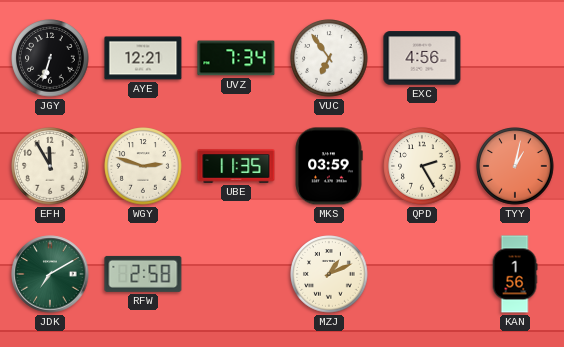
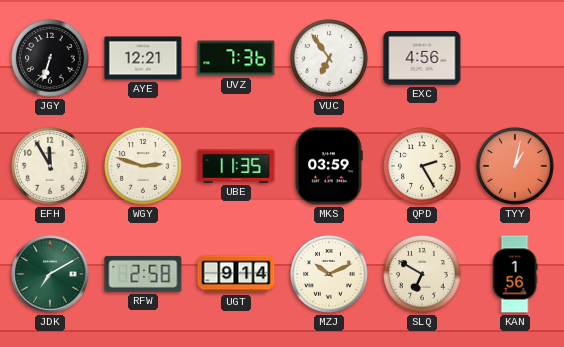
UVZ: 7:34 -> 7:36 (236, 58)
UGT: none -> 9:14 (236, 274)
MZJ: 1:11 -> 10:11 (329, 274)
SLQ: none -> 6:50 (422, 274)
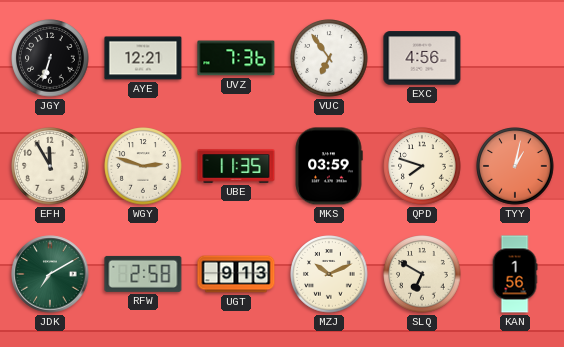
QPD: 2:25 -> 7:48 (422, 166)
UGT: 9:14 -> 9:13 (236, 274)
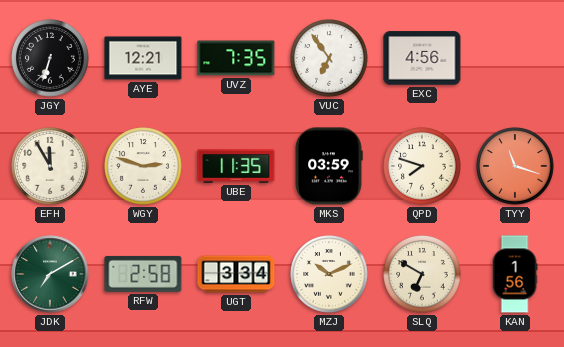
UVZ: 7:36 -> 7:35 (236, 58)
TYY: 1:02 -> 11:18 (515, 166)
UGT: 9:13 -> 3:34 (236, 274)
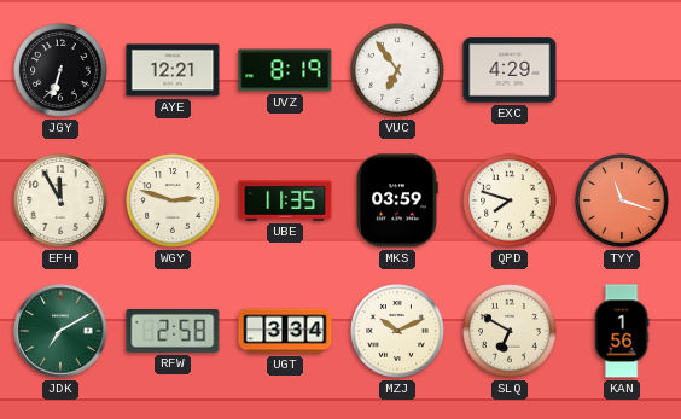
UVZ: 7:35 -> 8:19 (285, 70)
EXC: 4:56 -> 4:29 (510, 70)
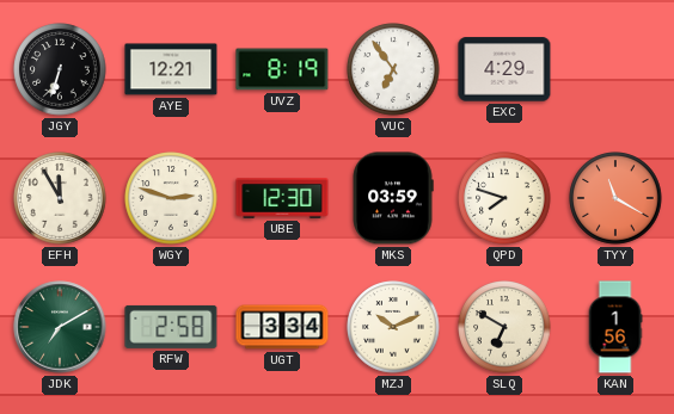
UBE: 11:35 -> 12:30 (282, 198)
TYY: 11:18 -> 11:20 (615, 198)
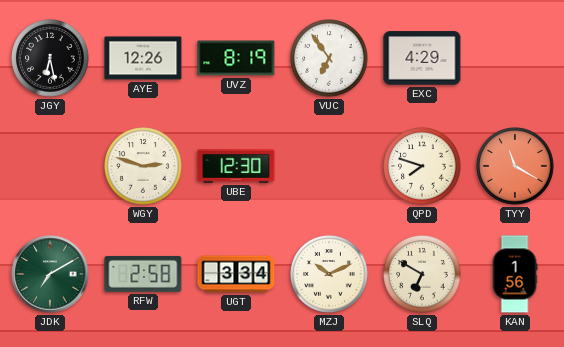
JGY: 6:33 -> 6:28 (50, 58)
AYE: 12:21 -> 12:26 (143, 58)
EFH: 11:55 -> none (60, 198)
MKS: 03:59 -> none (393, 198)
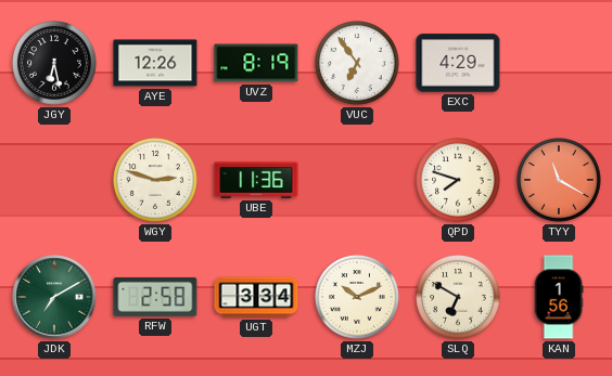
UBE: 12:30 -> 11:36 (256, 180)
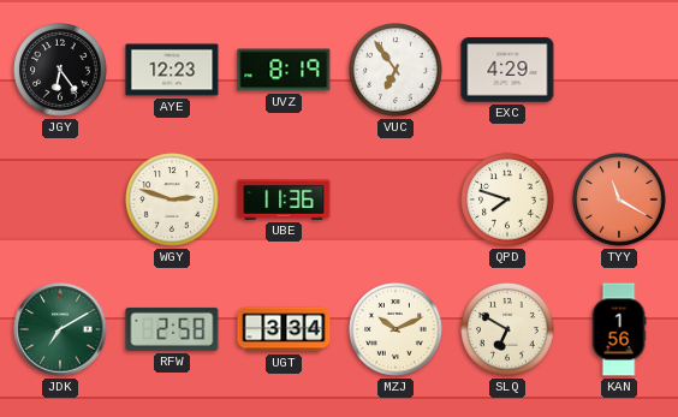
JGY: 6:28 -> 6:24 (60, 70)
AYE: 12:26 -> 12:23 (172, 70)
